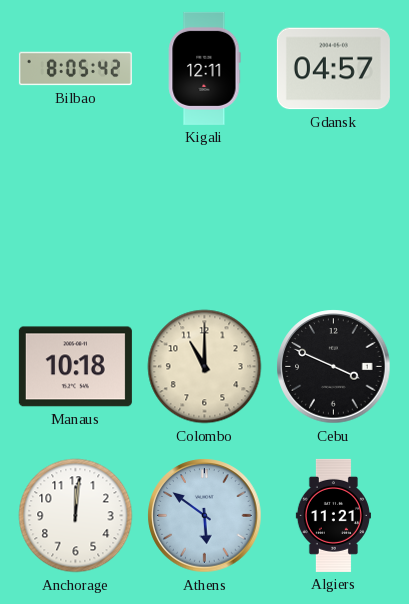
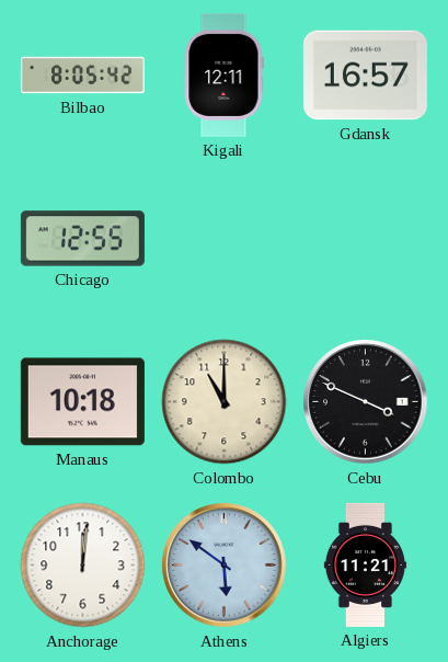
Gdansk: 04:57 -> 16:57 (365, 76)
Chicago: none -> 12:55 (82, 239)
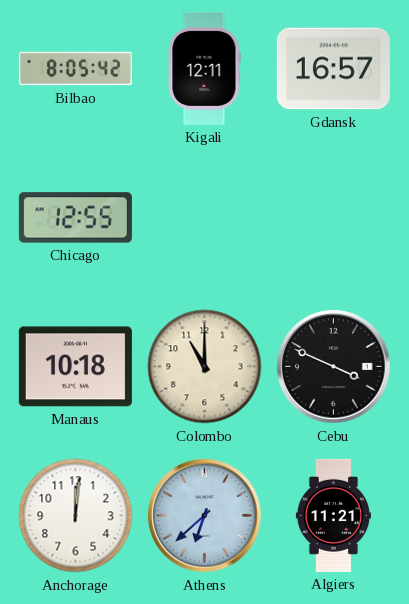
Athens: 5:51 -> 6:38 (205, 516)
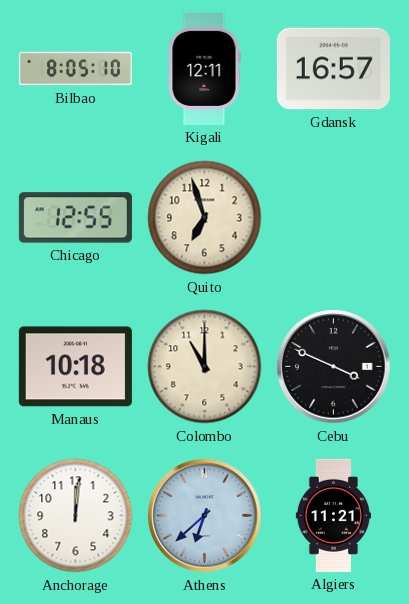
Bilbao: 8:05:42 -> 8:05:10 (75, 69)
Quito: none -> 6:57 (205, 218)
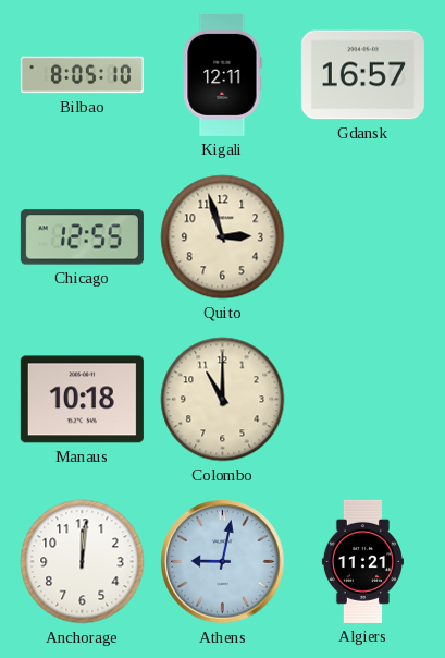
Quito: 6:57 -> 2:57 (223, 237)
Cebu: 3:49 -> none (334, 367)
Athens: 6:38 -> 9:02 (223, 562)
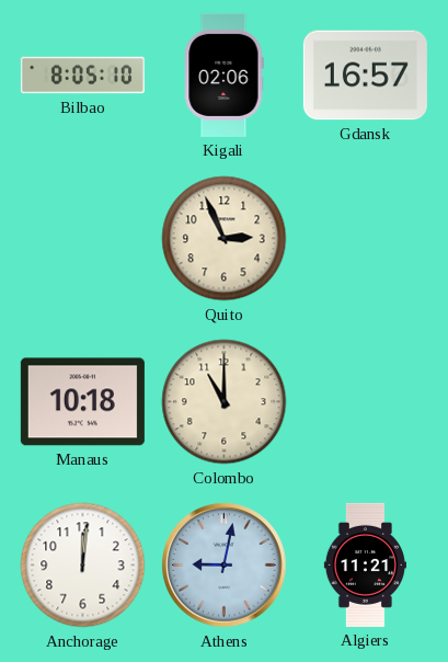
Kigali: 12:11 -> 02:06 (223, 75)
Chicago: 12:55 -> none (82, 237)
Quito: 2:57 -> 2:56 (225, 239)
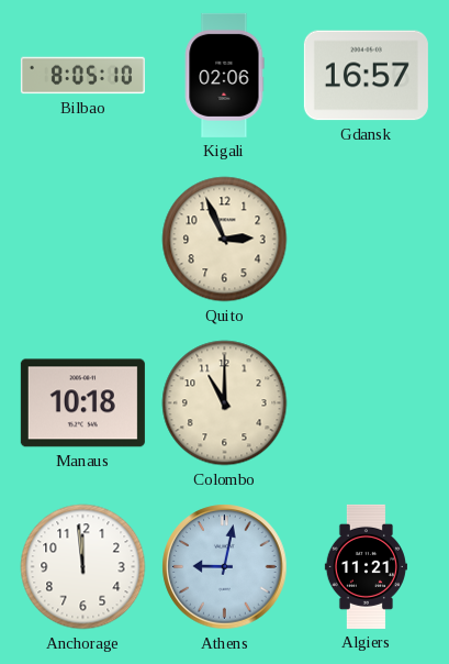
Anchorage: 12:01 -> 11:59 (83, 567)
